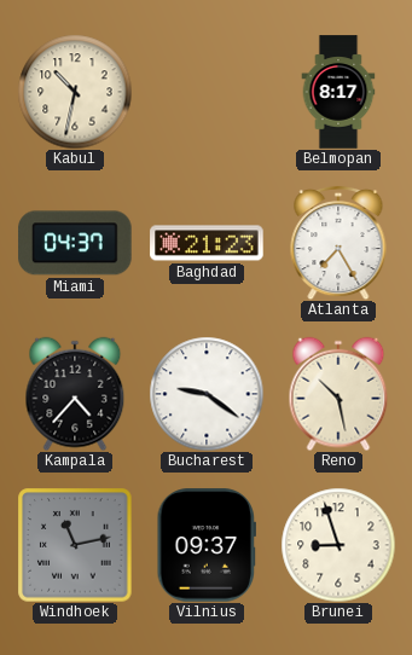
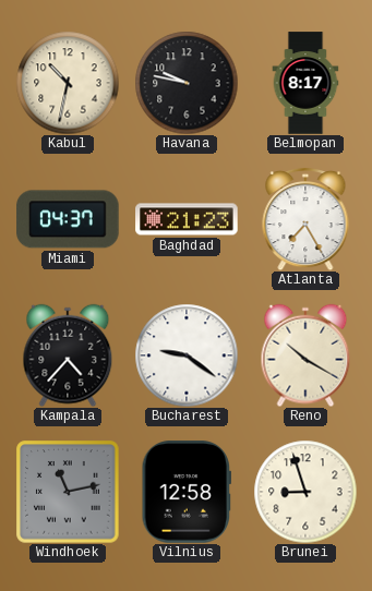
Havana: none -> 9:47 (187, 83)
Reno: 10:28 -> 10:20 (305, 355)
Vilnius: 09:37 -> 12:58 (185, 492)
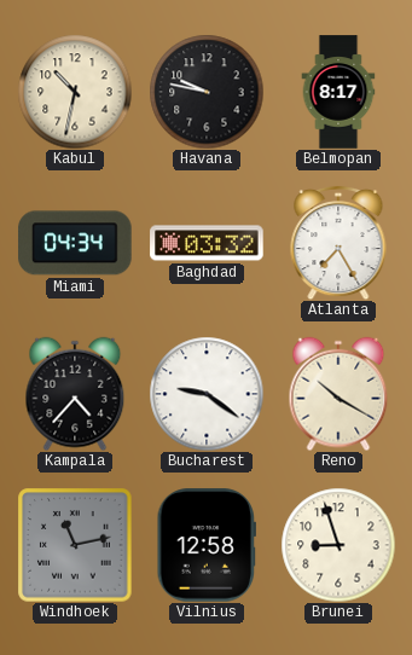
Miami: 04:37 -> 04:34 (75, 243)
Baghdad: 21:23 -> 03:32 (207, 243)
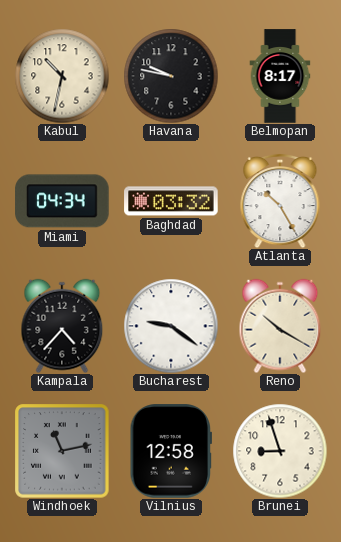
Atlanta: 7:25 -> 10:25 (280, 201)
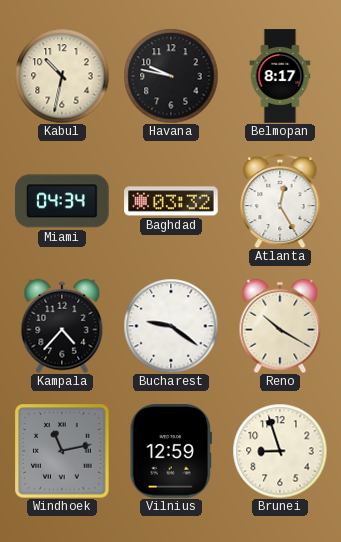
Atlanta: 10:25 -> 12:25 (280, 201)
Vilnius: 12:58 -> 12:59 (170, 451)
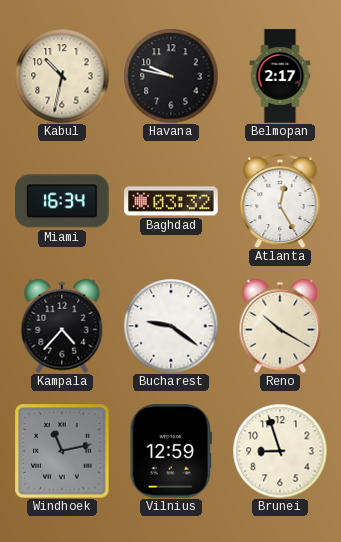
Belmopan: 8:17 -> 2:17 (280, 76)
Miami: 04:34 -> 16:34 (62, 201)
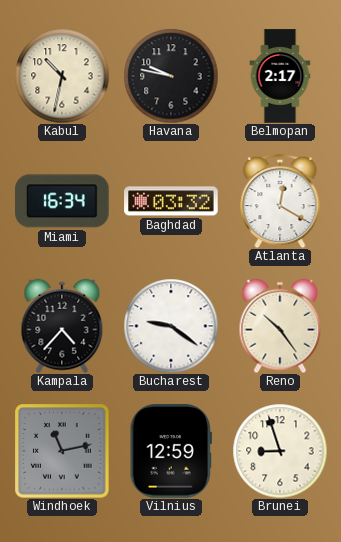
Atlanta: 12:25 -> 12:20 (280, 201)
Reno: 10:20 -> 10:24 (280, 326)
